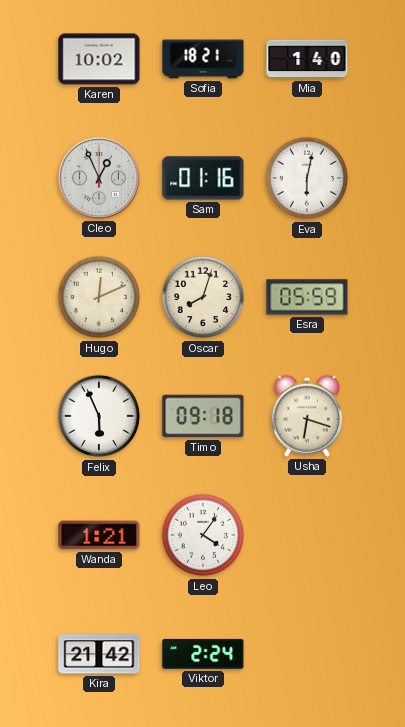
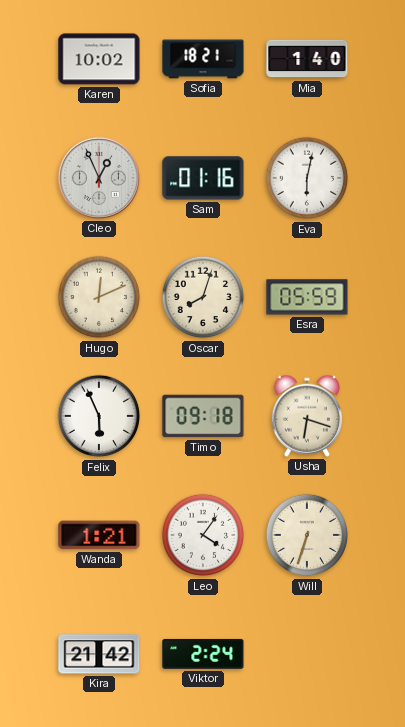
Will: none -> 6:33 (307, 535)
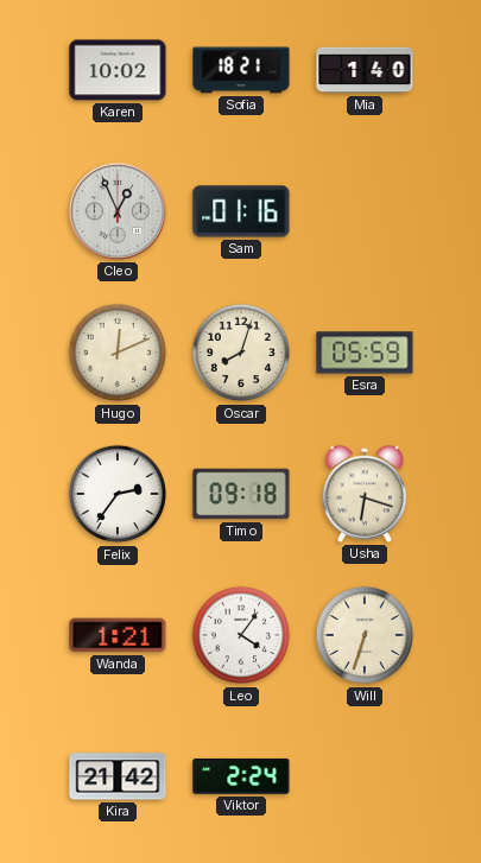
Eva: 6:02 -> none (307, 178)
Felix: 5:56 -> 2:36 (118, 494)
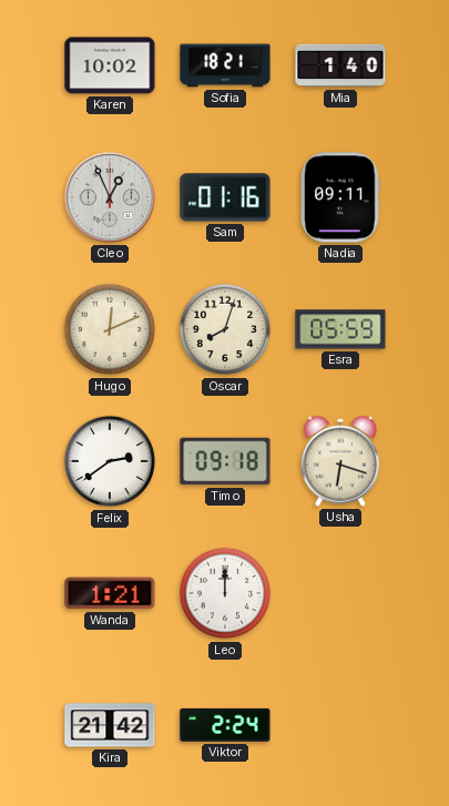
Nadia: none -> 09:11 (341, 197)
Felix: 2:36 -> 2:39 (110, 461)
Leo: 4:06 -> 12:00 (225, 593)
Will: 6:33 -> none (365, 635)
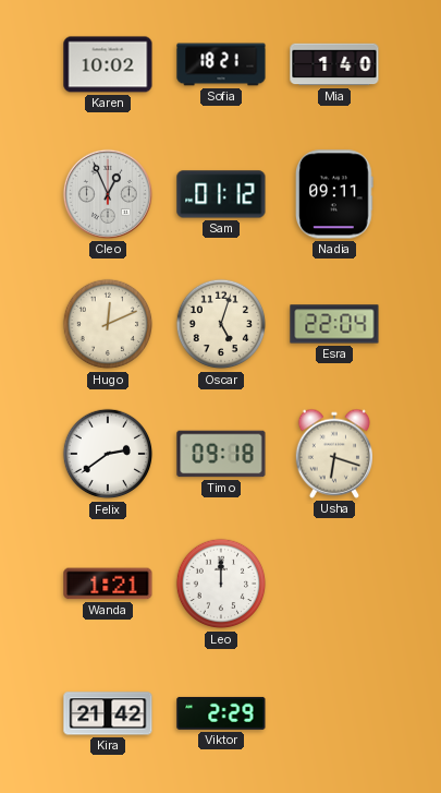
Sam: 01:16 -> 01:12 (221, 194)
Oscar: 8:03 -> 5:03 (221, 324)
Esra: 05:59 -> 22:04 (334, 324)
Viktor: 2:24 -> 2:29 (221, 713)
